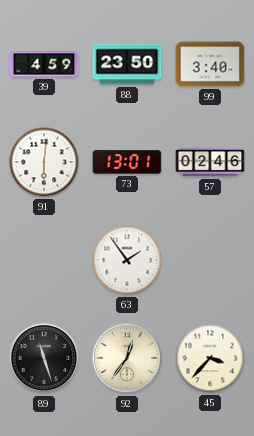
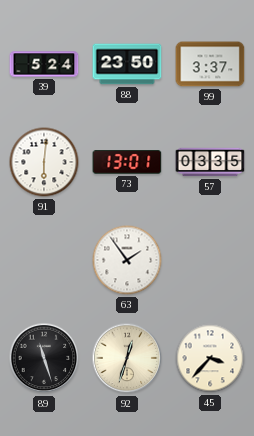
39: 4:59 -> 5:24 (44, 64)
99: 3:40 -> 3:37 (210, 64)
57: 02:46 -> 03:35 (210, 162)
92: 12:36 -> 12:33 (127, 358)
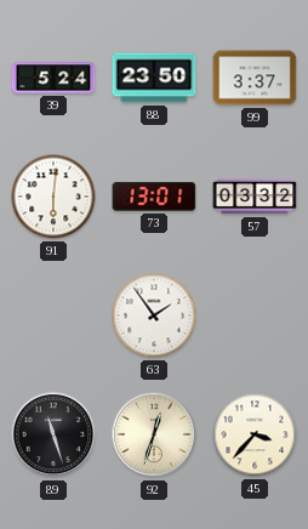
57: 03:35 -> 03:32 (255, 197)
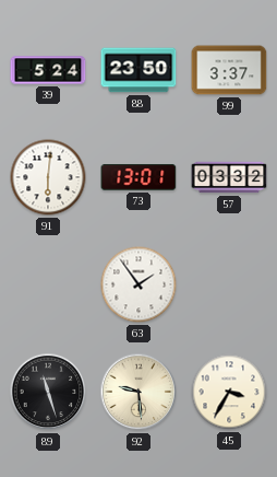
92: 12:33 -> 9:29 (138, 392)
45: 3:37 -> 3:35 (229, 392)
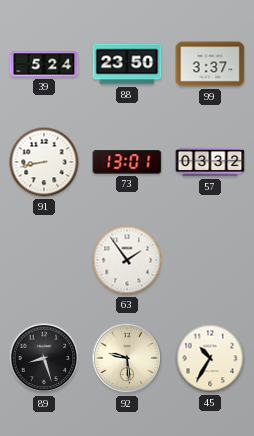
91: 6:01 -> 8:43 (44, 162)
89: 11:27 -> 8:27 (44, 358)
45: 3:35 -> 10:35 (210, 358)
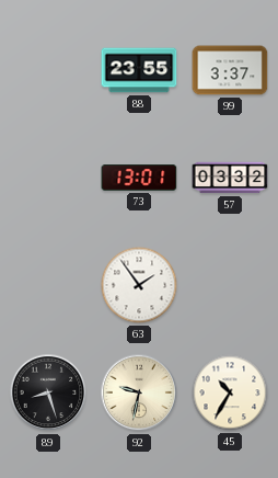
39: 5:24 -> none (44, 64)
88: 23:50 -> 23:55 (139, 70)
91: 8:43 -> none (44, 162)
92: 9:29 -> 9:32 (139, 392)
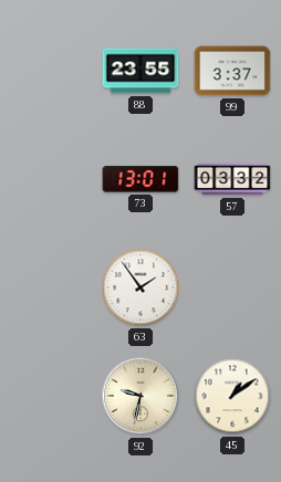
89: 8:27 -> none (48, 392)
45: 10:35 -> 1:09 (232, 396)
